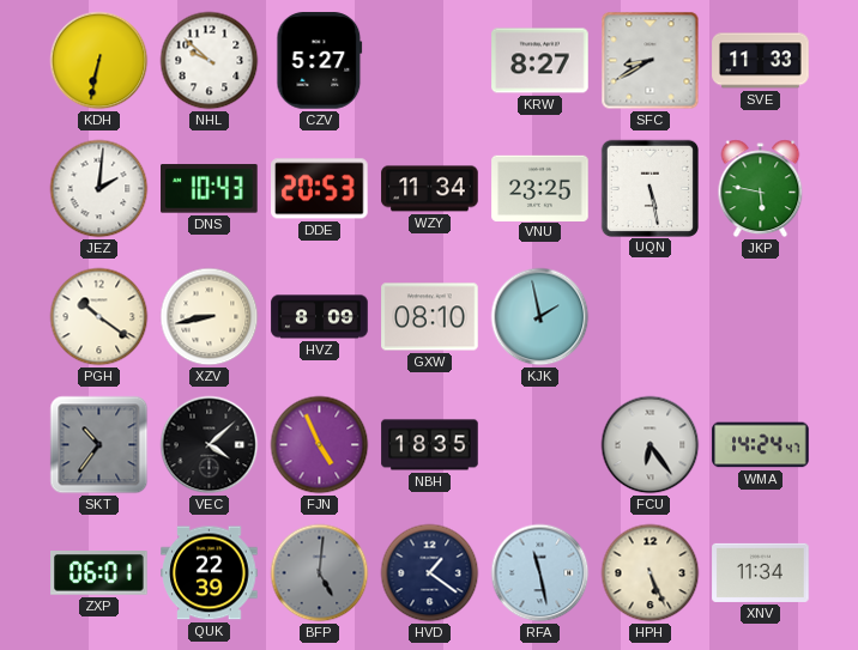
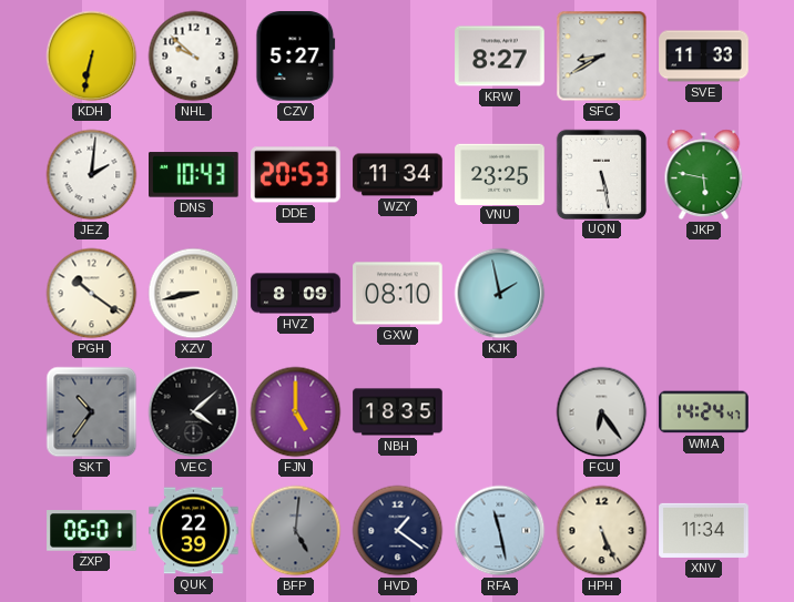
FJN: 4:56 -> 5:00 (296, 412)
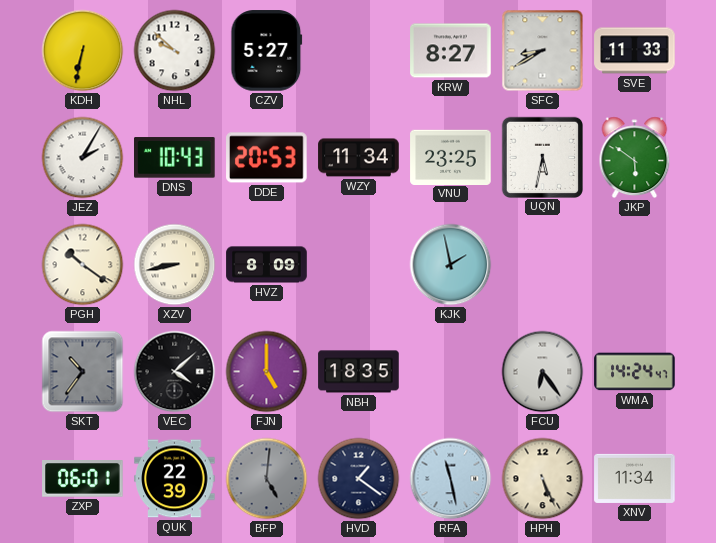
JEZ: 2:01 -> 2:05 (83, 158)
UQN: 5:28 -> 5:32 (542, 157)
JKP: 5:47 -> 5:51 (635, 158)
GXW: 08:10 -> none (398, 294)
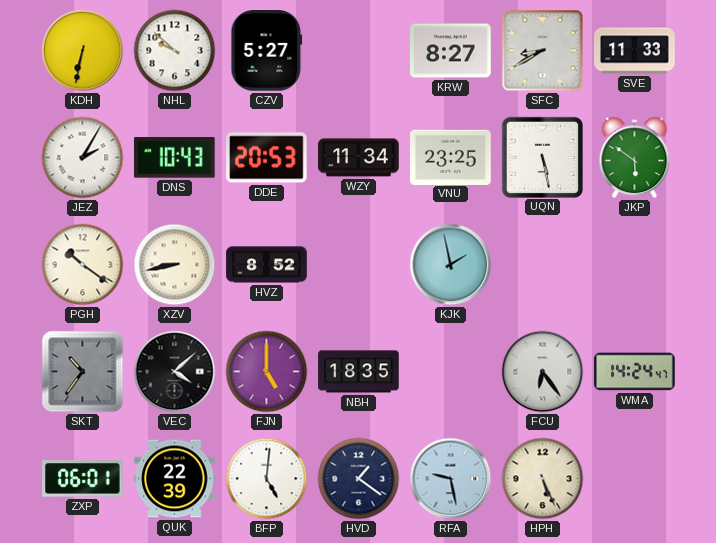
UQN: 5:32 -> 5:28 (542, 157)
HVZ: 8:09 -> 8:52 (267, 265)
BFP dial: grey -> white (267, 479)
RFA: 11:28 -> 9:28 (451, 479)
XNV: 11:34 -> none (635, 478)
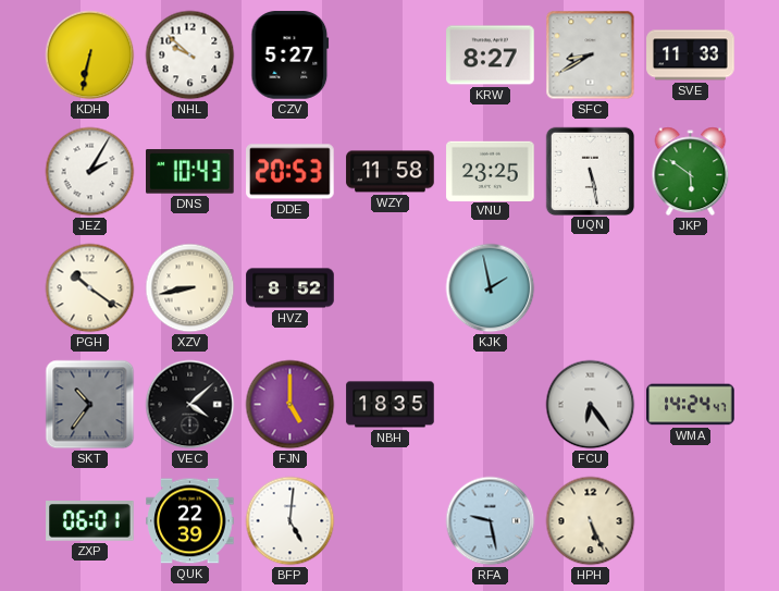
WZY: 11:34 -> 11:58 (391, 172)
HVD: 1:21 -> none (359, 479)
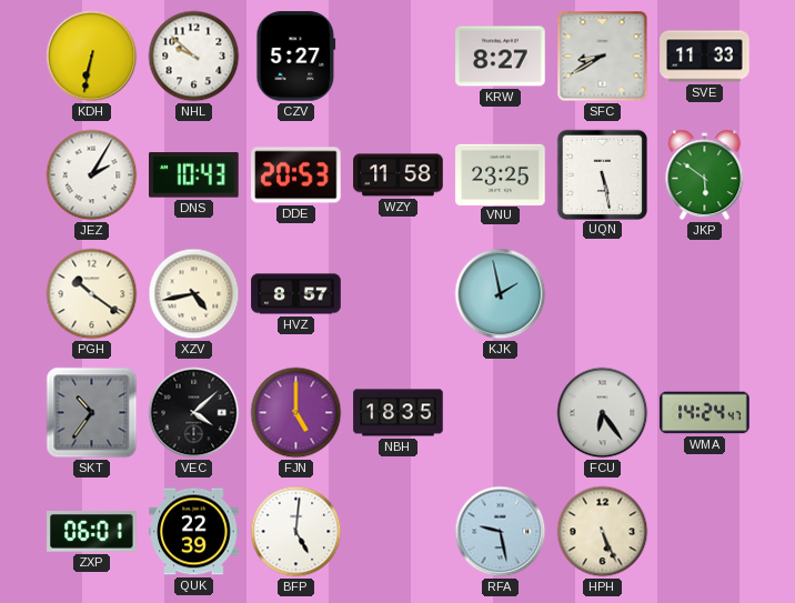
XZV: 8:43 -> 4:43 (194, 294)
HVZ: 8:52 -> 8:57 (296, 294)
